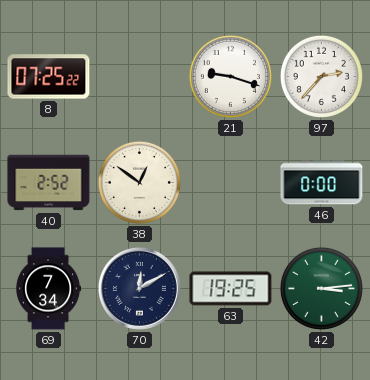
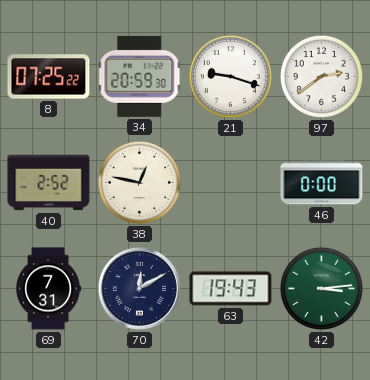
34: none -> 20:59 (140, 76)
97: 2:37 -> 2:39 (321, 76)
38: 12:51 -> 12:47 (139, 182)
69: 7:34 -> 7:31 (48, 289)
63: 19:25 -> 19:43 (231, 289)
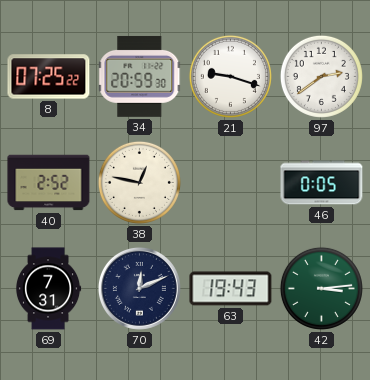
46: 0:00 -> 0:05 (322, 183)
70: 12:10 -> 12:11 (139, 288)
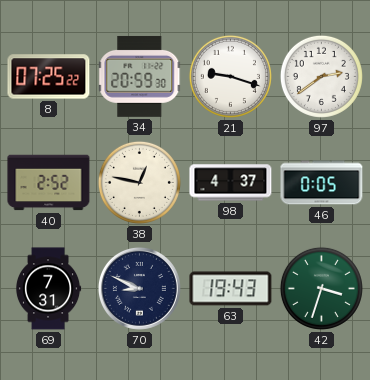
98: none -> 4:37 (231, 183)
70: 12:11 -> 8:49 (139, 288)
42: 3:14 -> 3:33 (321, 288)
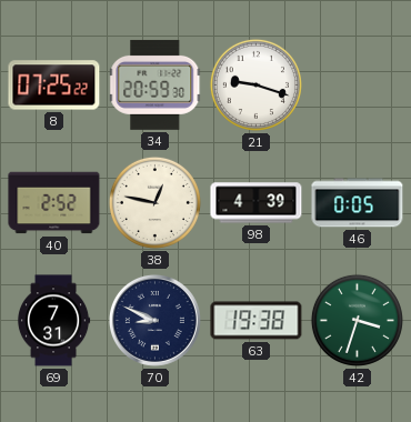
97: 2:39 -> none (321, 76)
98: 4:37 -> 4:39 (257, 203)
63: 19:43 -> 19:38 (257, 321)
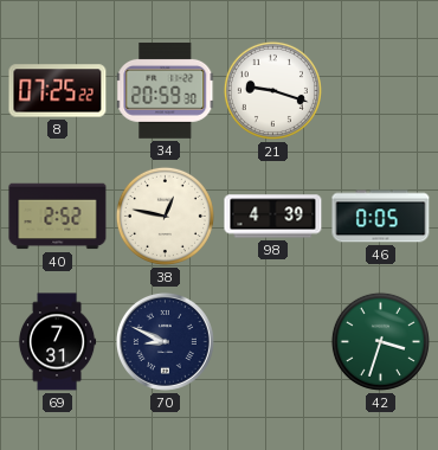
63: 19:38 -> none (257, 321)
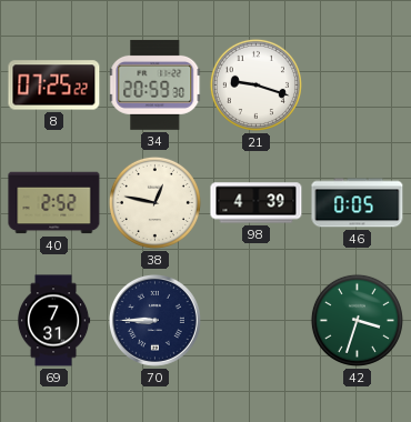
70: 8:49 -> 8:45 (154, 320)
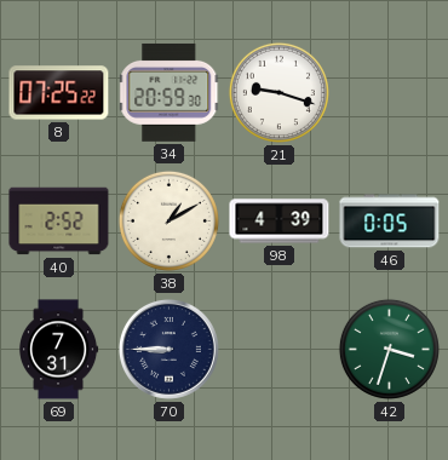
38: 12:47 -> 1:10 (168, 220)
